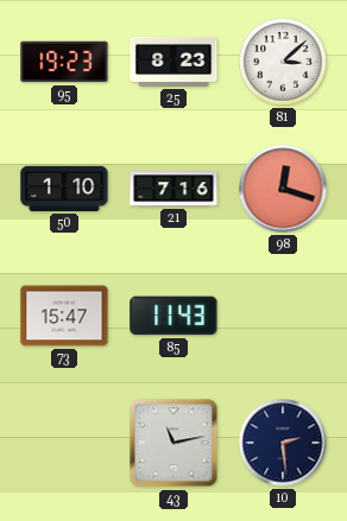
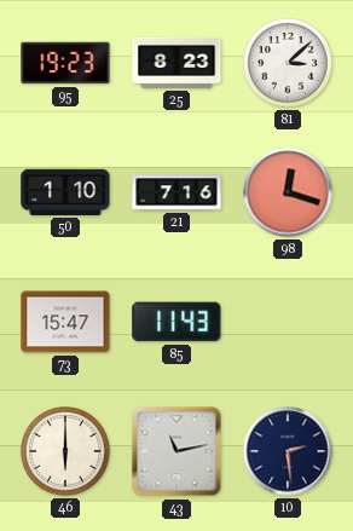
46: none -> 6:00 (66, 452)
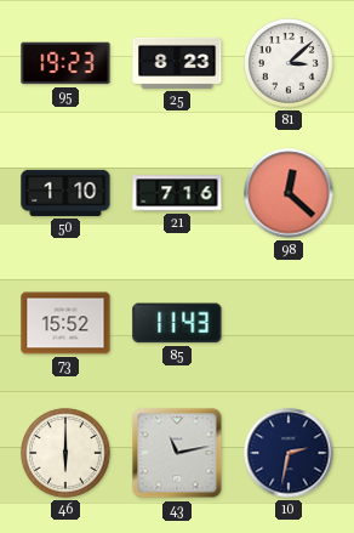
98: 12:18 -> 12:22 (289, 193)
73: 15:47 -> 15:52 (65, 323)
10: 2:29 -> 2:32 (289, 453)
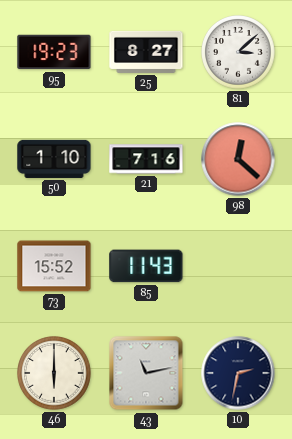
25: 8:23 -> 8:27 (146, 52)
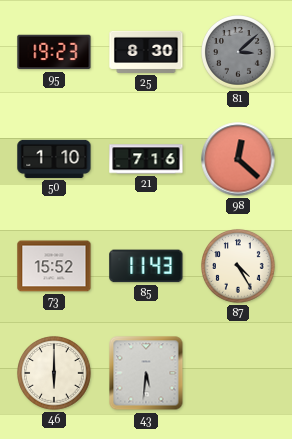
25: 8:27 -> 8:30 (146, 52)
81 dial: white -> grey (239, 53)
87: none -> 4:25 (239, 267)
43: 11:13 -> 5:31 (146, 373)
10: 2:32 -> none (238, 373)
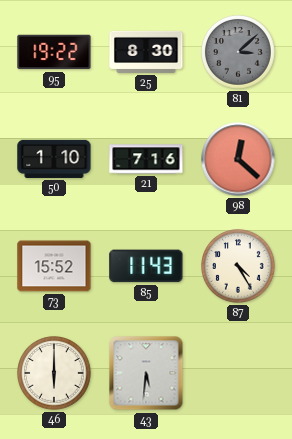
95: 19:23 -> 19:22 (54, 52)
